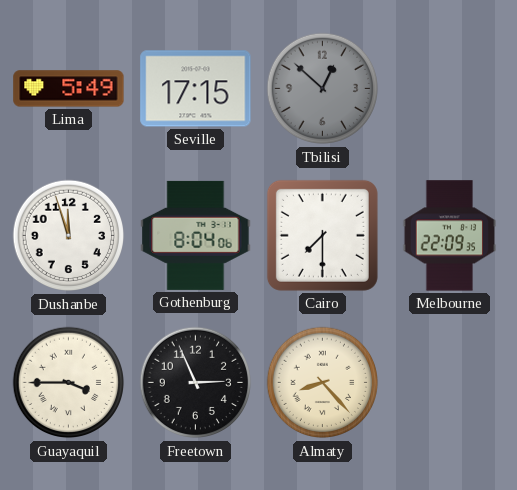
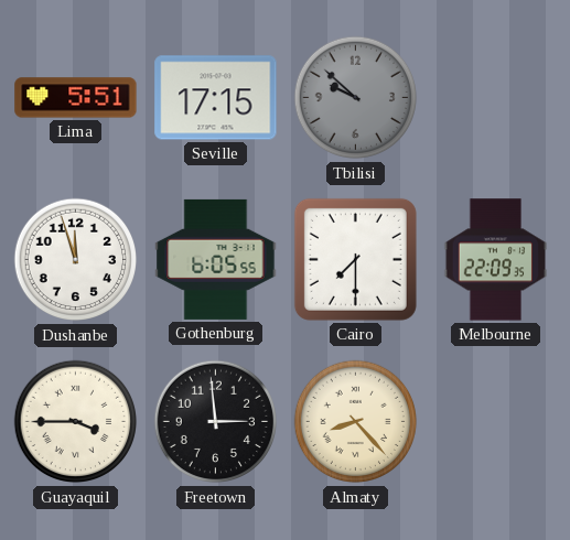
Lima: 5:49 -> 5:51 (76, 98)
Tbilisi: 12:52 -> 9:52 (356, 98)
Gothenburg: 8:04 -> 6:05 (216, 259)
Freetown: 2:56 -> 2:59 (216, 422)
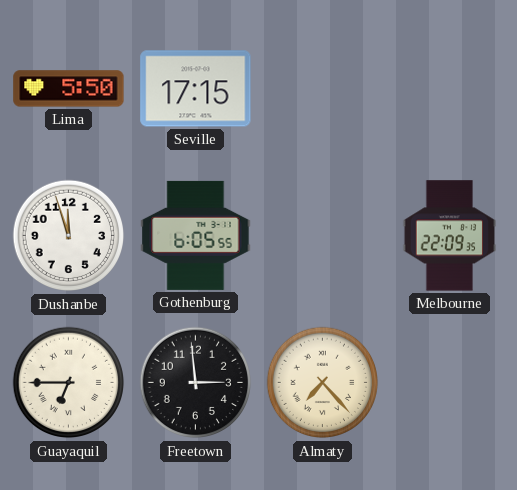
Lima: 5:51 -> 5:50 (69, 89)
Tbilisi: 9:52 -> none (356, 98)
Cairo: 7:30 -> none (355, 259)
Guayaquil: 3:45 -> 6:45 (69, 383)
Almaty: 8:23 -> 7:23 (323, 383)
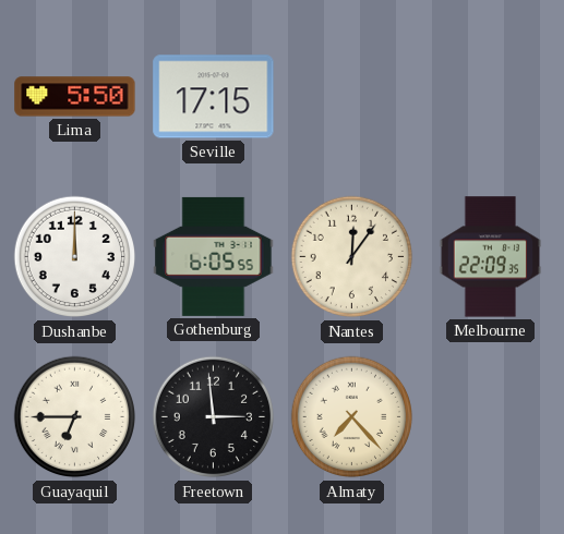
Dushanbe: 11:57 -> 12:00 (75, 257)
Nantes: none -> 12:06 (352, 257)
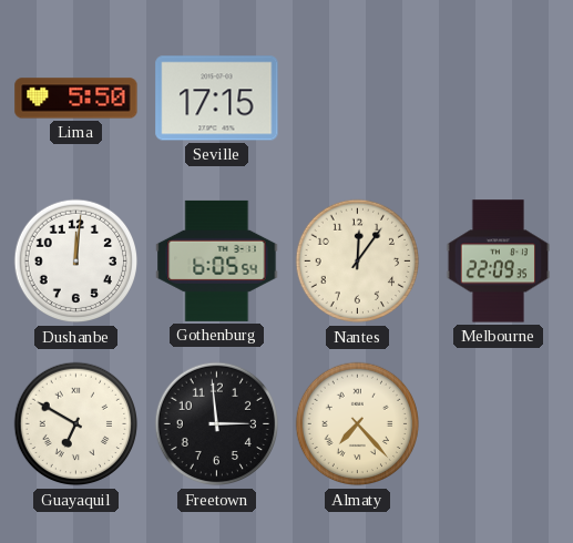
Dushanbe: 12:00 -> 12:01 (76, 262)
Gothenburg: 6:05:55 -> 6:05:54 (217, 260)
Guayaquil: 6:45 -> 6:50 (76, 424)
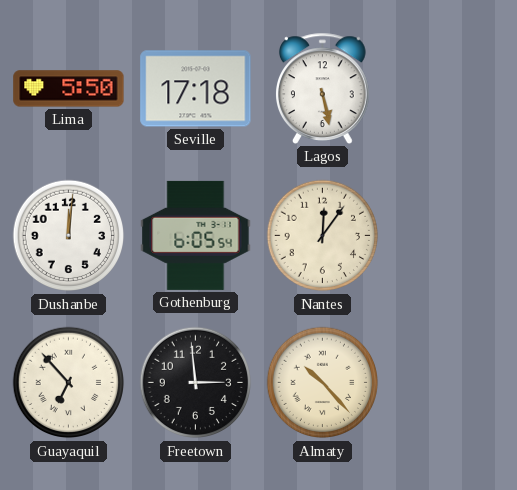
Seville: 17:15 -> 17:18 (196, 89)
Lagos: none -> 5:28 (323, 88)
Melbourne: 22:09 -> none (499, 262)
Guayaquil: 6:50 -> 6:53 (69, 383)
Almaty: 7:23 -> 10:23 (323, 383)
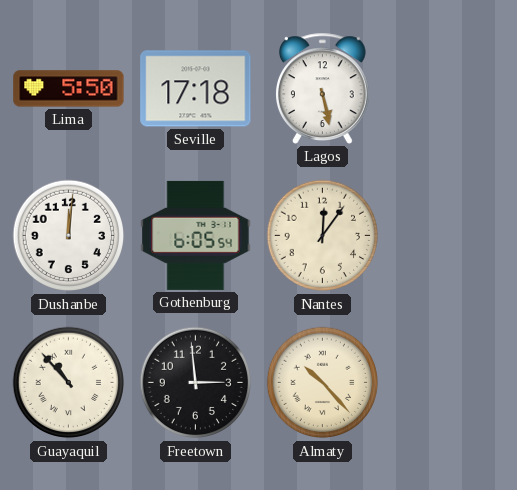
Guayaquil: 6:53 -> 10:53 (69, 383)
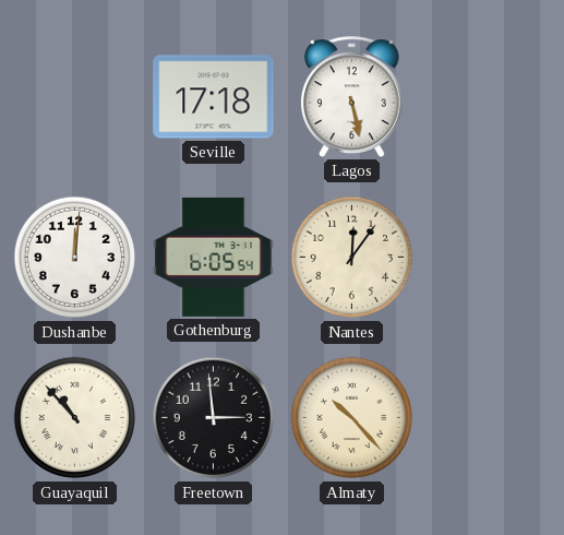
Lima: 5:50 -> none (69, 89)
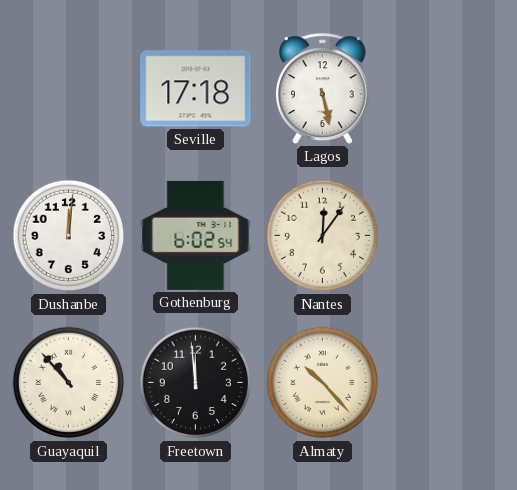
Gothenburg: 6:05 -> 6:02 (196, 235)
Freetown: 2:59 -> 11:59 (196, 383)
